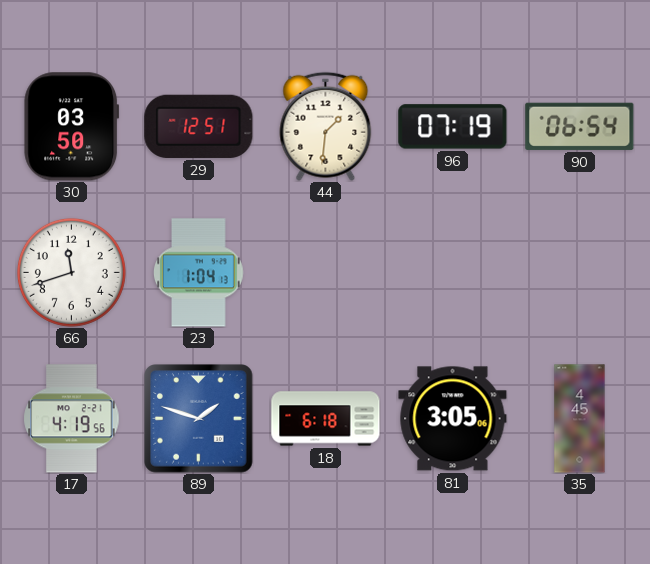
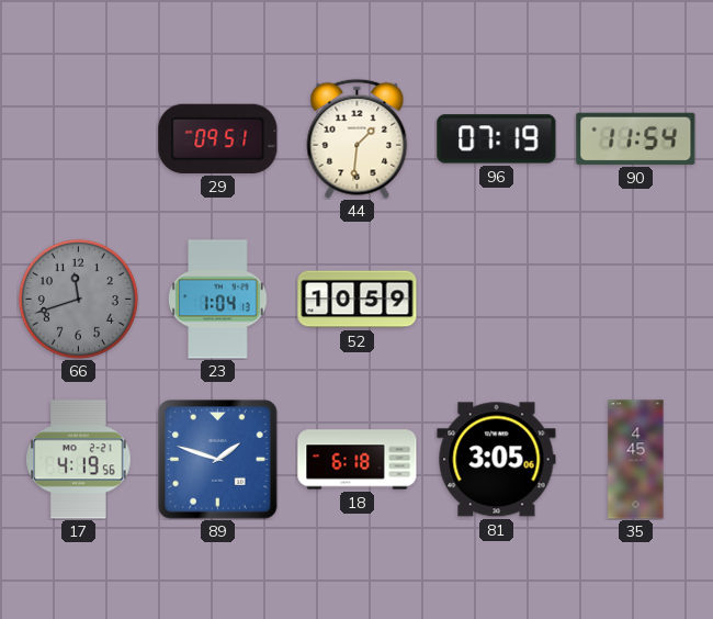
30: 03:50 -> none (72, 127)
29: 12:51 -> 09:51 (218, 138)
90: 06:54 -> 11:54 (636, 138)
66 dial: white -> grey (78, 299)
52: none -> 10:59 (358, 300)
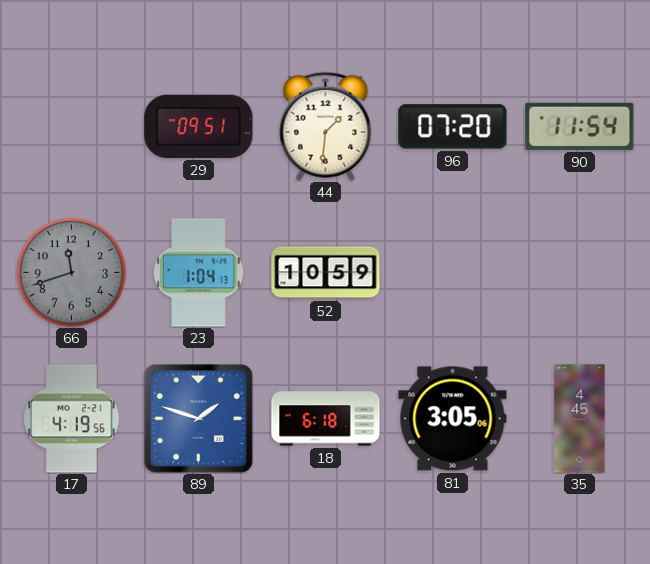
96: 07:19 -> 07:20 (453, 127)
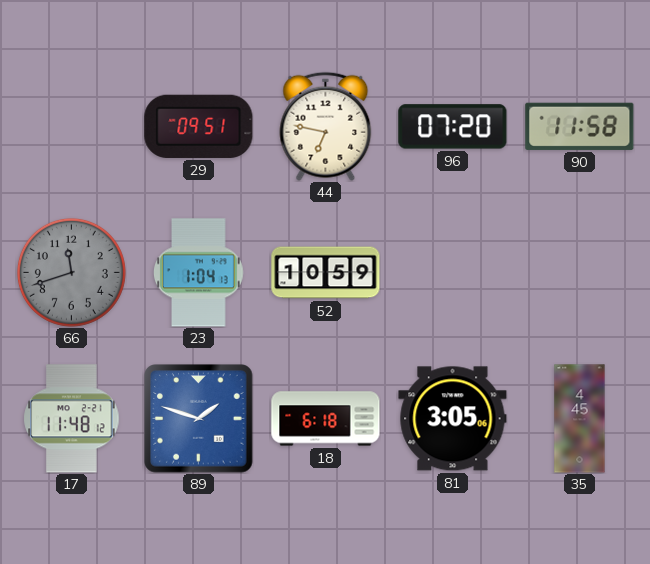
44: 1:31 -> 6:47 (326, 126)
90: 11:54 -> 11:58 (580, 126)
17: 4:19 -> 11:48 (72, 419)
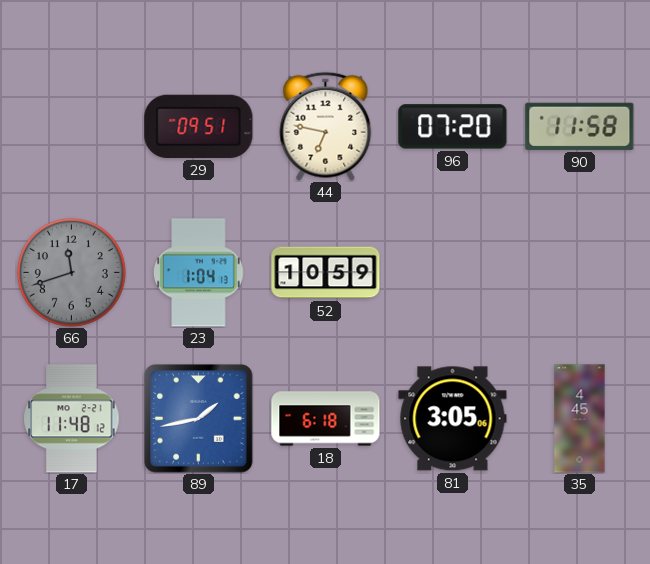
89: 1:48 -> 1:43 (199, 419)
